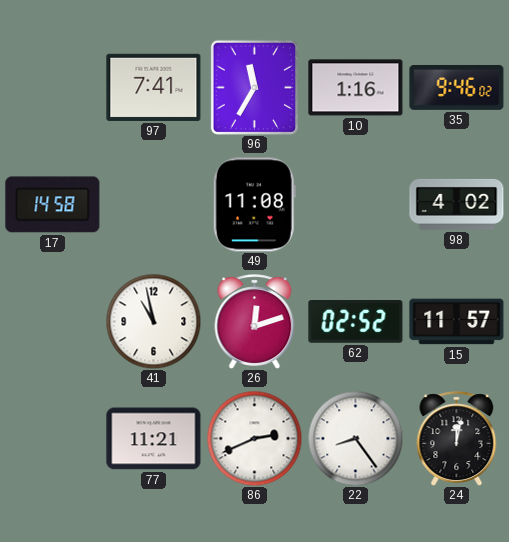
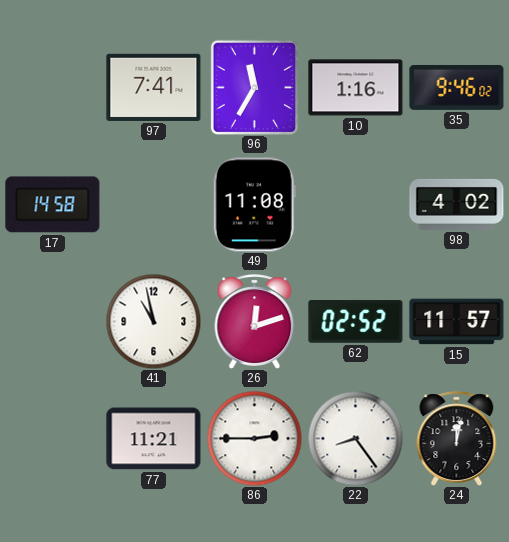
86: 2:41 -> 2:45 (254, 438)
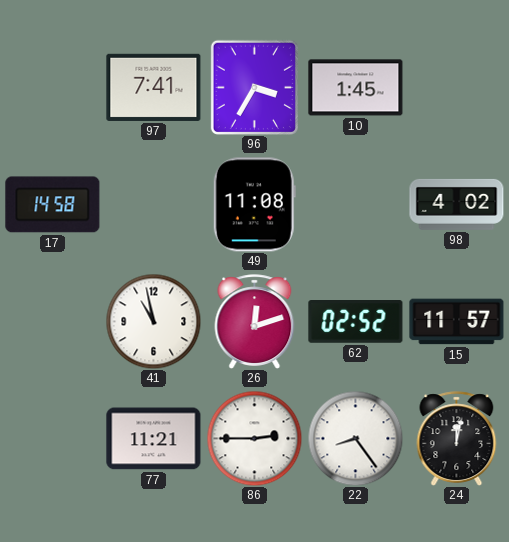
96: 11:35 -> 3:35 (254, 87)
10: 1:16 -> 1:45 (356, 88)
35: 9:46 -> none (457, 87)
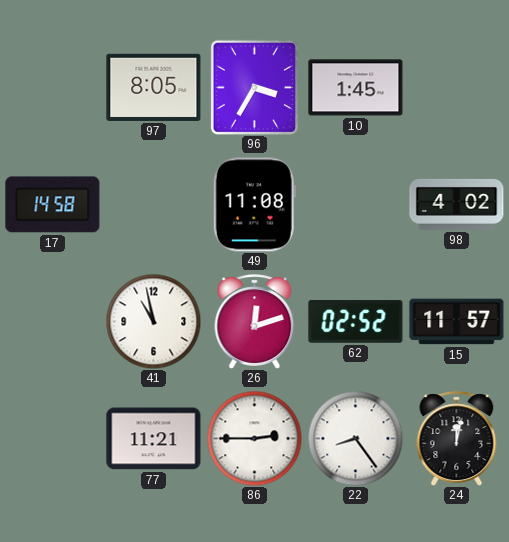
97: 7:41 -> 8:05 (154, 87)
